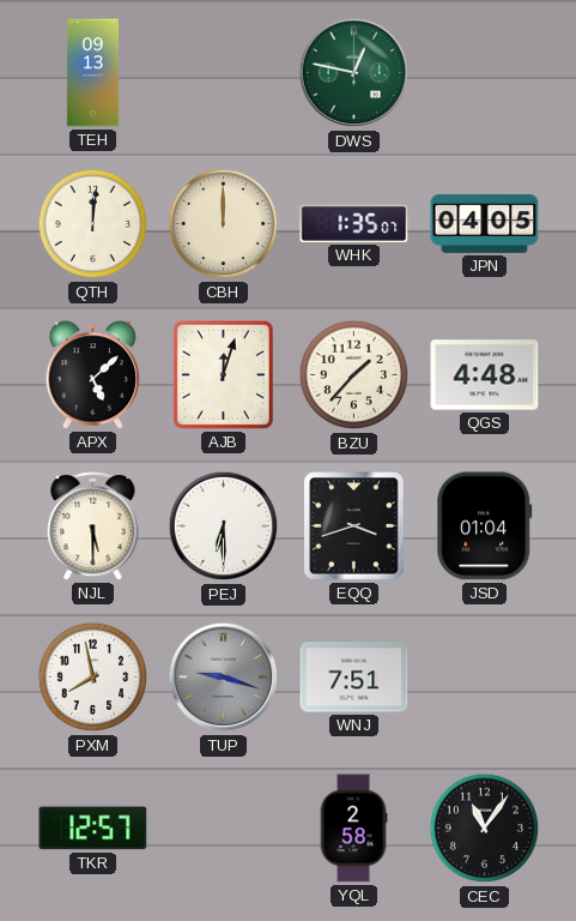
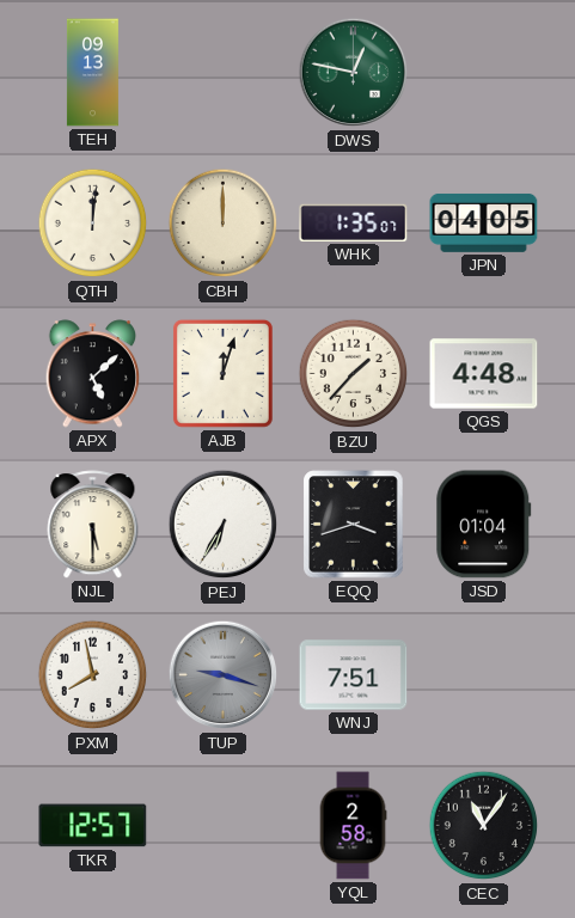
PEJ: 6:30 -> 6:35 (224, 525)
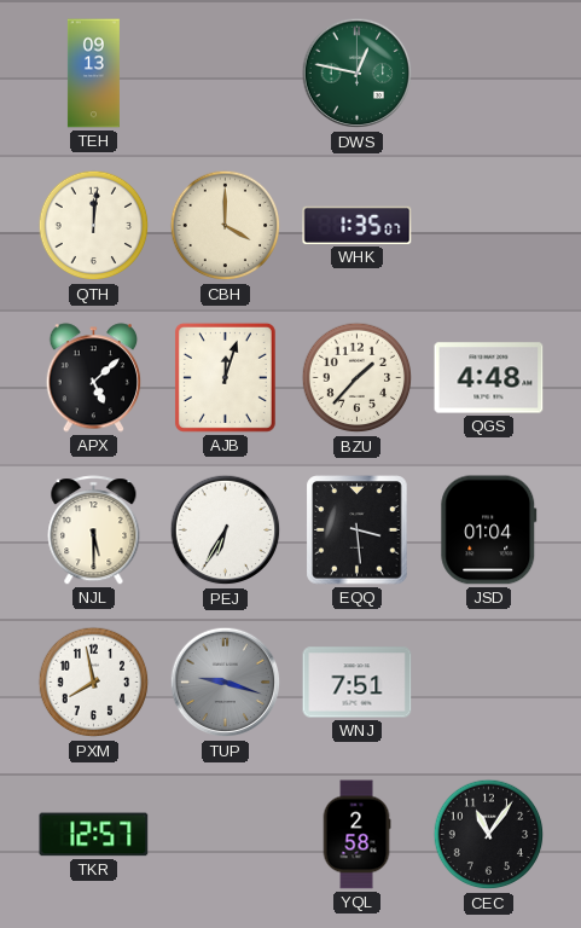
CBH: 12:00 -> 4:00 (226, 226)
JPN: 04:05 -> none (484, 222)
EQQ: 3:42 -> 3:29 (358, 530)
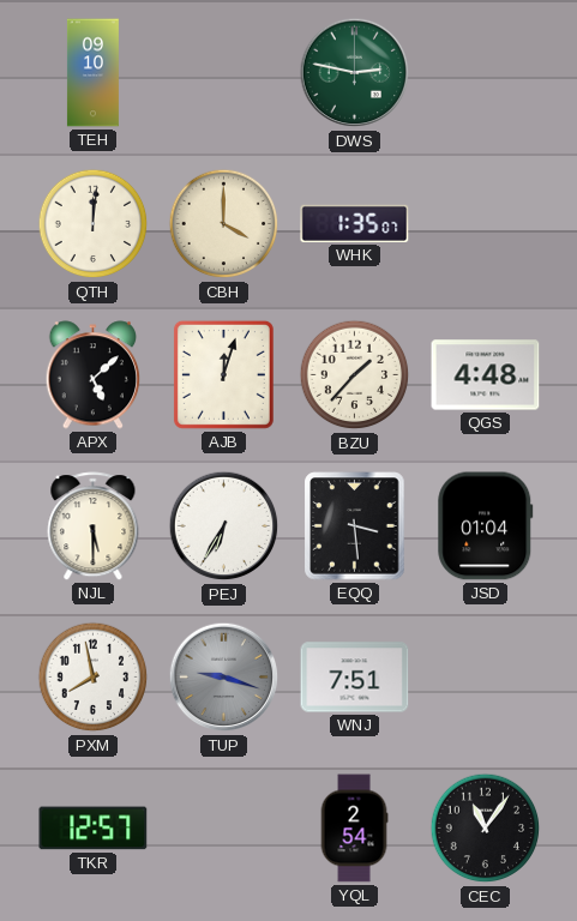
TEH: 09:13 -> 09:10 (92, 73)
DWS: 12:47 -> 2:47 (355, 73)
YQL: 2:58 -> 2:54 (354, 829)
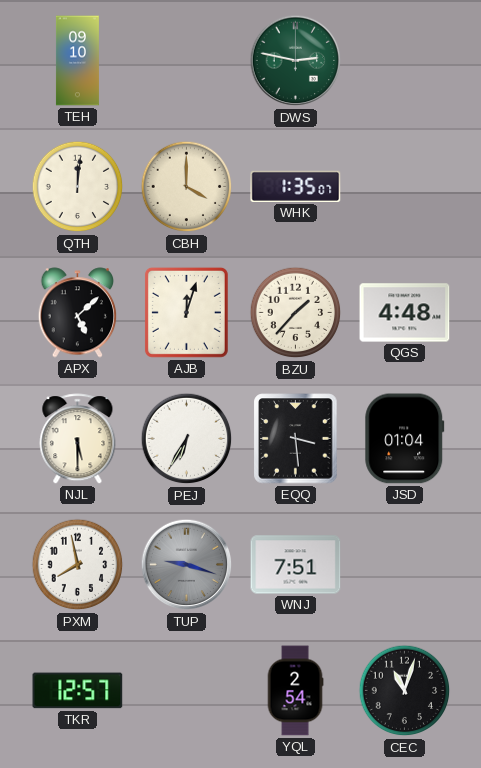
CEC: 11:06 -> 11:03 (405, 691)
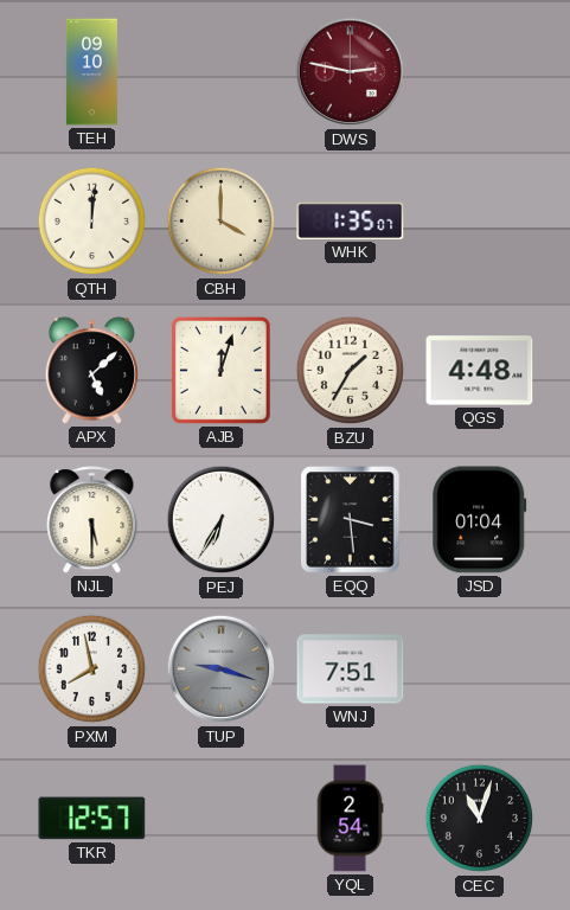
DWS dial: green -> burgundy (351, 72)
BZU: 1:37 -> 1:35 (351, 371)
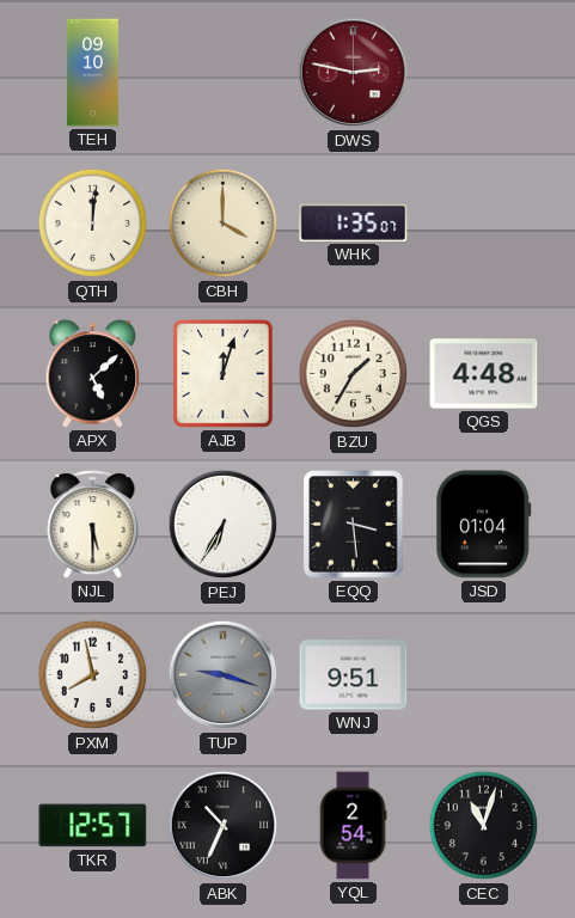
WNJ: 7:51 -> 9:51 (354, 675)
ABK: none -> 10:34 (224, 826)
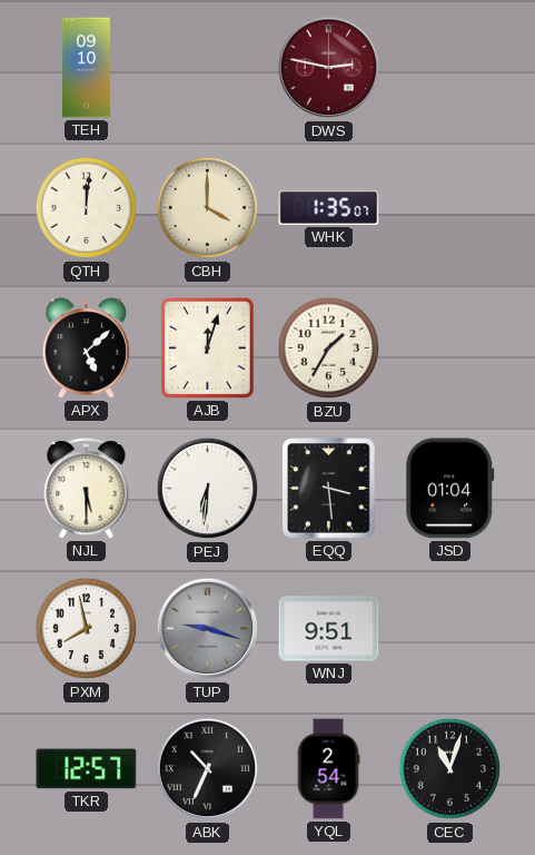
QGS: 4:48 -> none (484, 374)
PEJ: 6:35 -> 6:31 (208, 489)
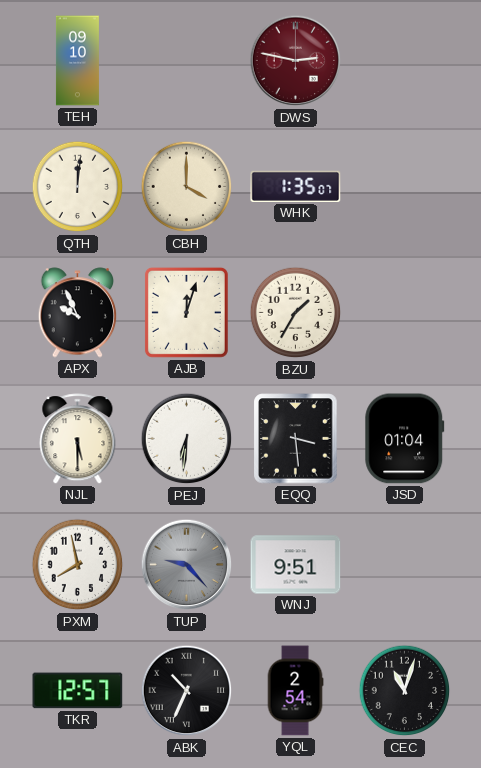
APX: 5:08 -> 9:56 (78, 313)
TUP: 9:18 -> 9:23 (187, 565)
